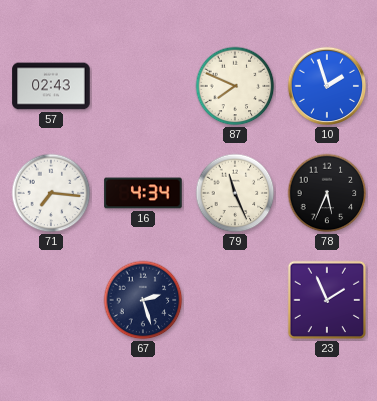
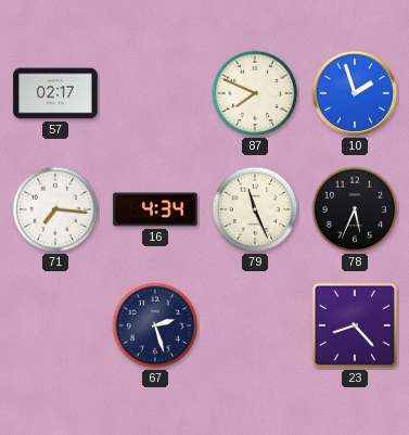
57: 02:43 -> 02:17 (55, 93)
23: 1:56 -> 8:23 (355, 325)
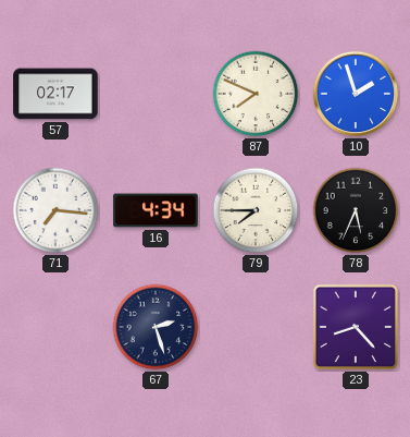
79: 11:26 -> 7:45 (256, 210)
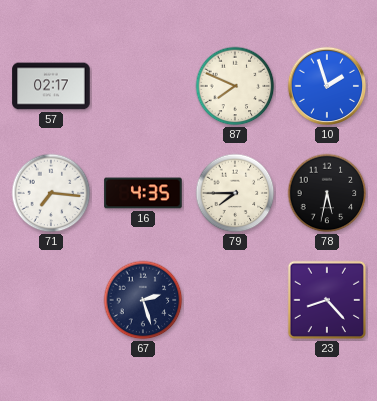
16: 4:34 -> 4:35 (143, 193)
78: 5:34 -> 5:32 (327, 193)
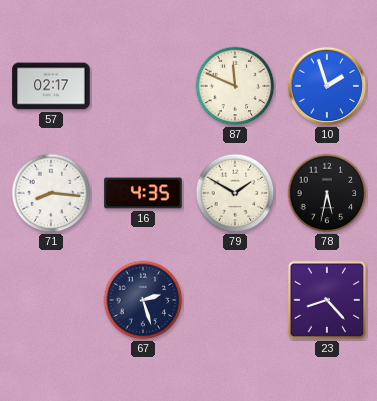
87: 7:49 -> 11:49 (235, 86)
71: 7:16 -> 8:16 (51, 193)
79: 7:45 -> 1:50 (235, 193)
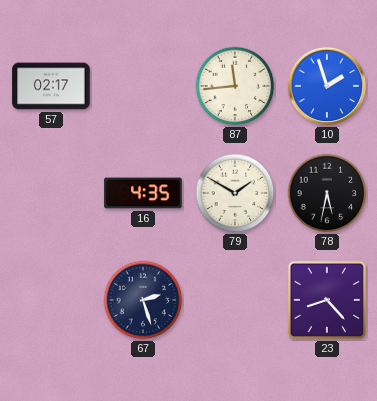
87: 11:49 -> 11:44 (235, 86)
71: 8:16 -> none (51, 193)
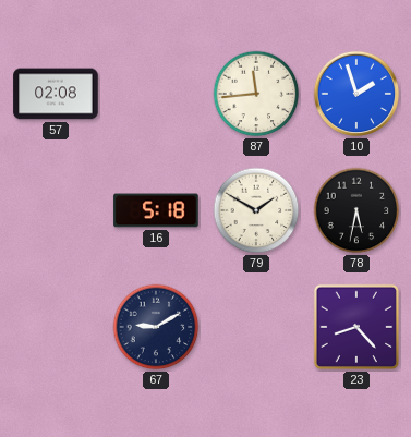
57: 02:17 -> 02:08 (56, 94)
16: 4:35 -> 5:18 (156, 210)
67: 2:27 -> 9:10 (156, 327)
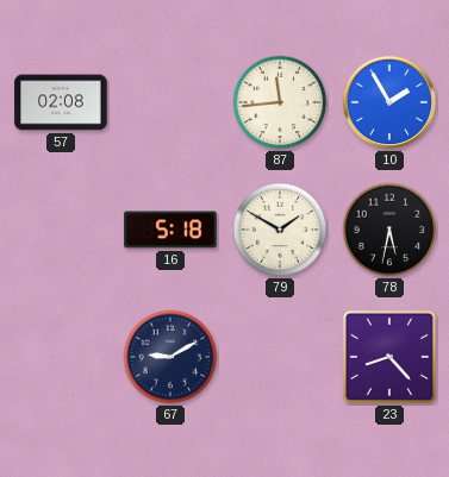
10: 1:57 -> 1:55 (389, 102)
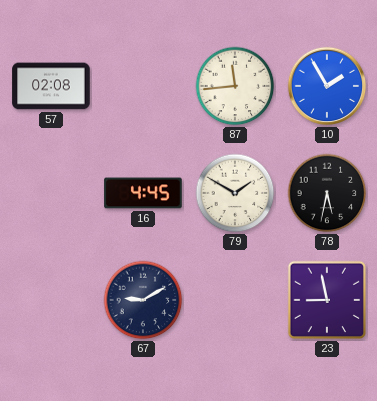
16: 5:18 -> 4:45 (143, 193)
23: 8:23 -> 8:58 (327, 300)
